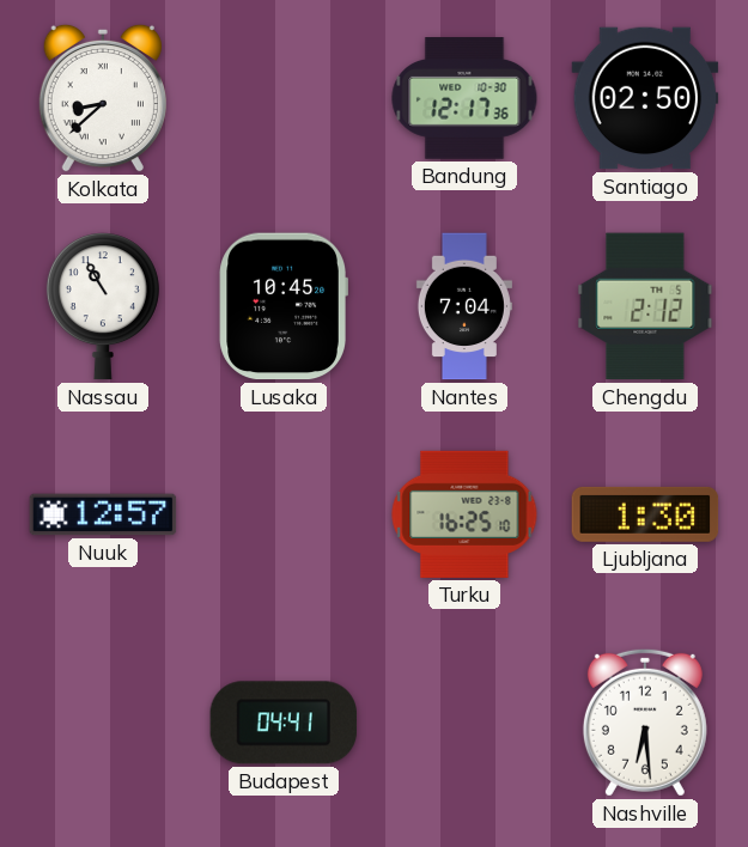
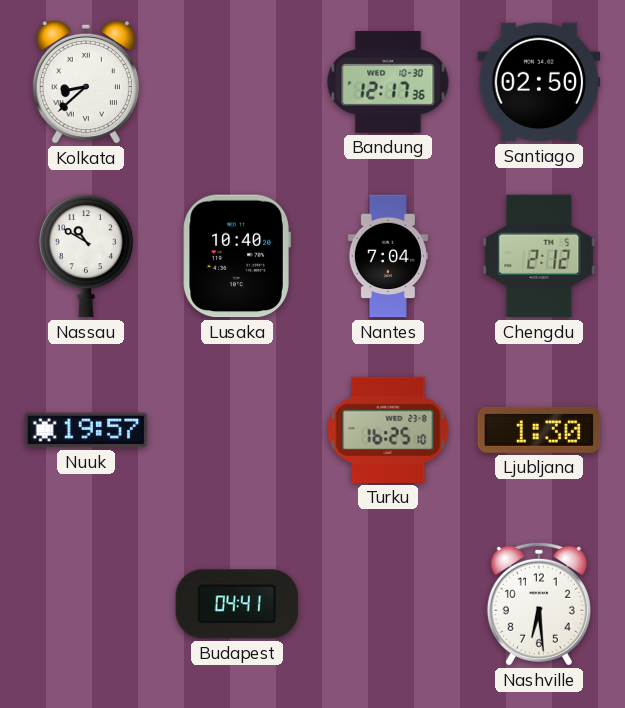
Nassau: 10:55 -> 10:50 (86, 256)
Lusaka: 10:45 -> 10:40 (237, 256)
Nuuk: 12:57 -> 19:57 (86, 430)
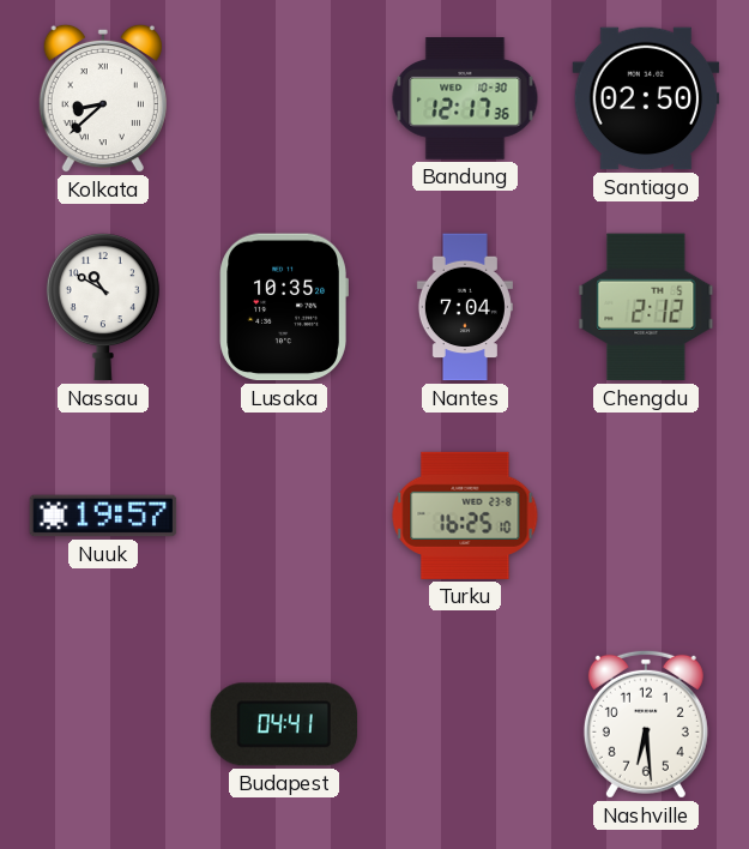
Lusaka: 10:40 -> 10:35 (284, 307)
Ljubljana: 1:30 -> none (539, 430)
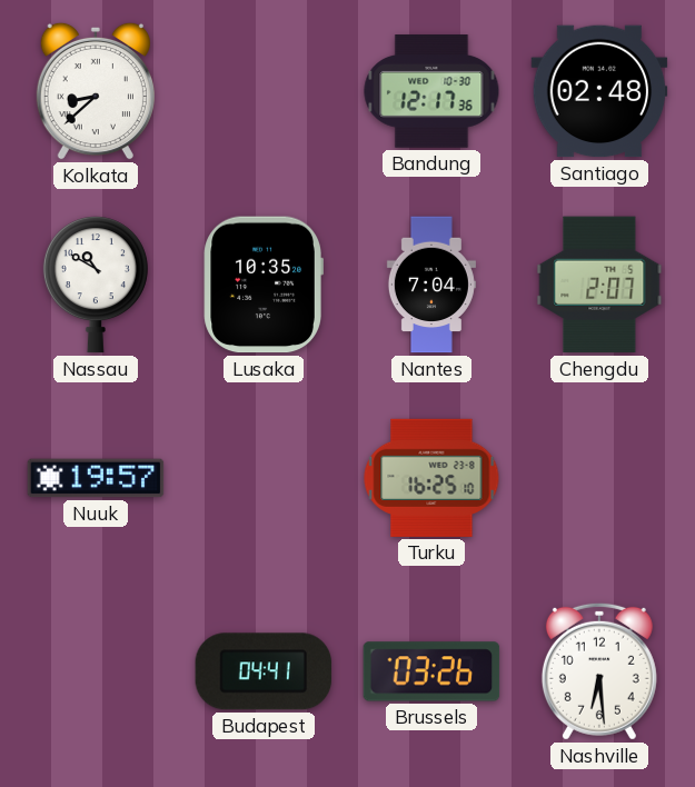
Santiago: 02:50 -> 02:48 (599, 91)
Chengdu: 2:12 -> 2:07 (599, 285)
Brussels: none -> 03:26 (431, 671)
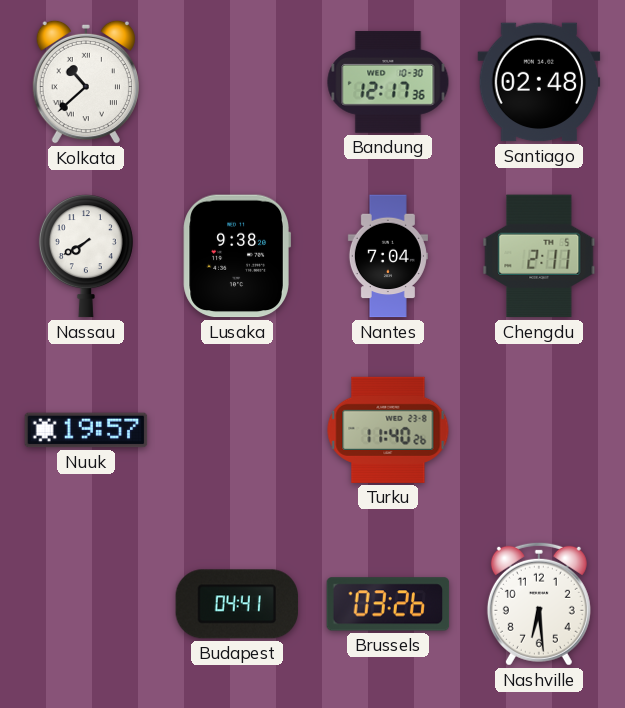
Kolkata: 8:38 -> 10:38 (86, 82)
Nassau: 10:50 -> 7:40 (86, 256)
Lusaka: 10:35 -> 9:38 (237, 256)
Chengdu: 2:07 -> 2:11 (539, 256)
Turku: 16:25 -> 11:40 (388, 430)
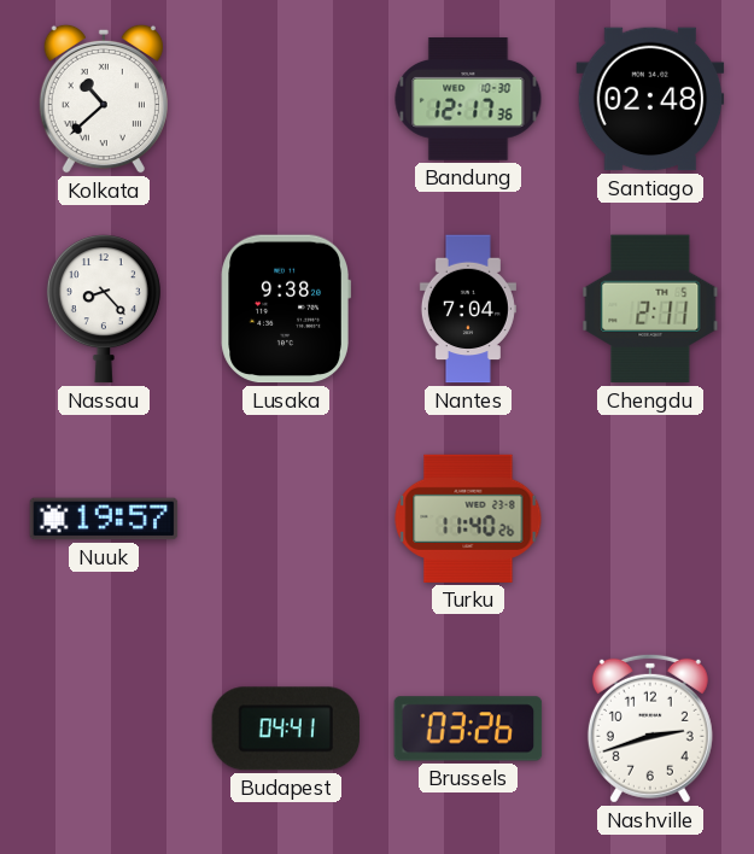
Nassau: 7:40 -> 8:23 (104, 309)
Nashville: 6:29 -> 2:42 (650, 729)
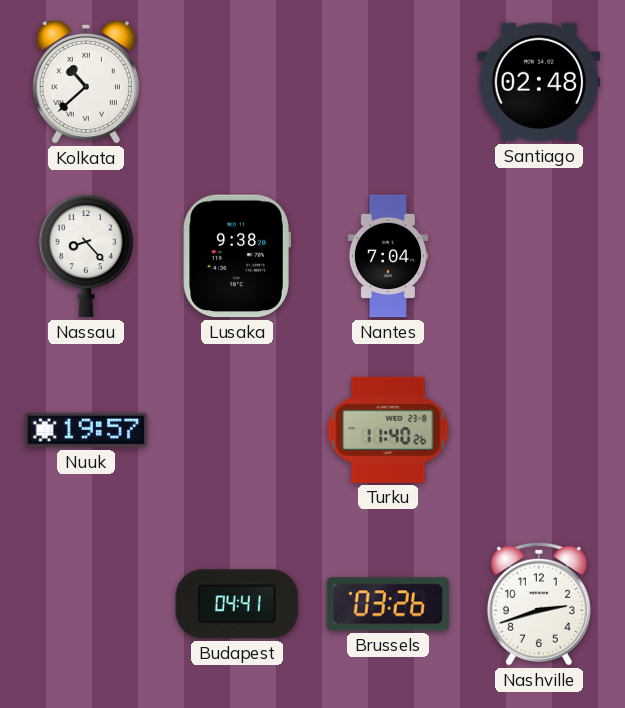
Bandung: 12:17 -> none (468, 99)
Chengdu: 2:11 -> none (650, 309)
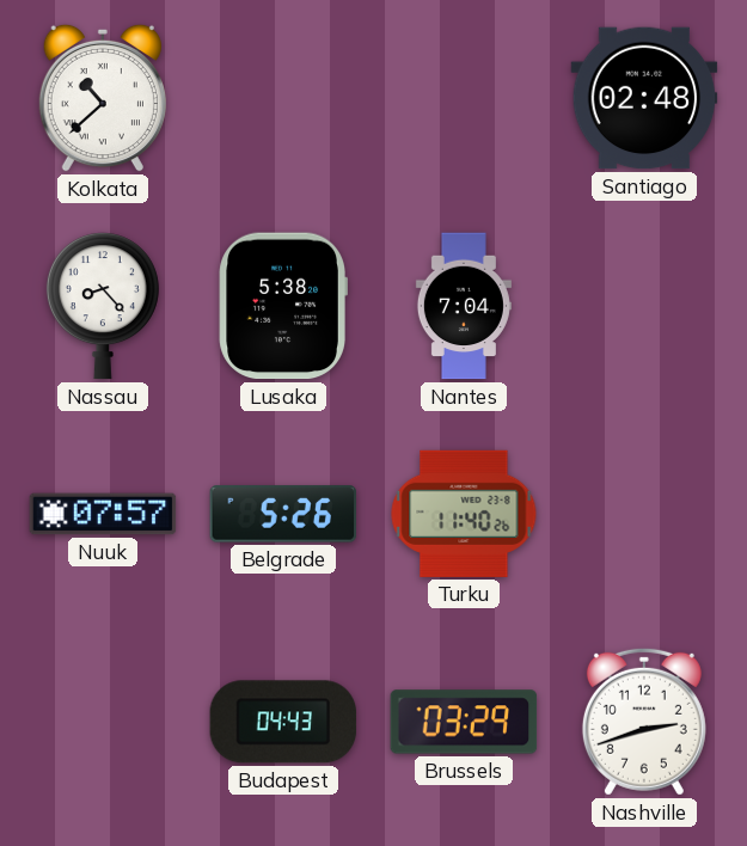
Lusaka: 9:38 -> 5:38 (283, 306)
Nuuk: 19:57 -> 07:57 (103, 514)
Belgrade: none -> 5:26 (283, 514)
Budapest: 04:41 -> 04:43 (283, 722)
Brussels: 03:26 -> 03:29 (464, 722)
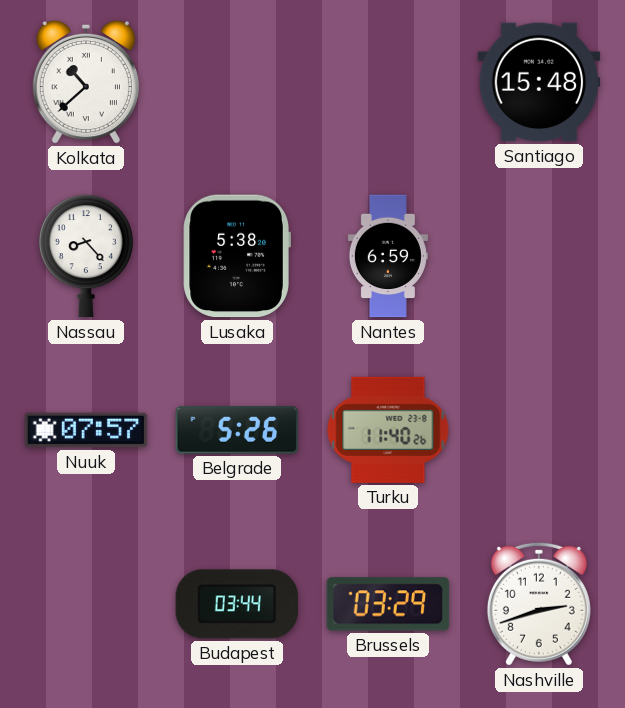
Santiago: 02:48 -> 15:48 (539, 82)
Nantes: 7:04 -> 6:59 (388, 256)
Budapest: 04:43 -> 03:44 (237, 604)
